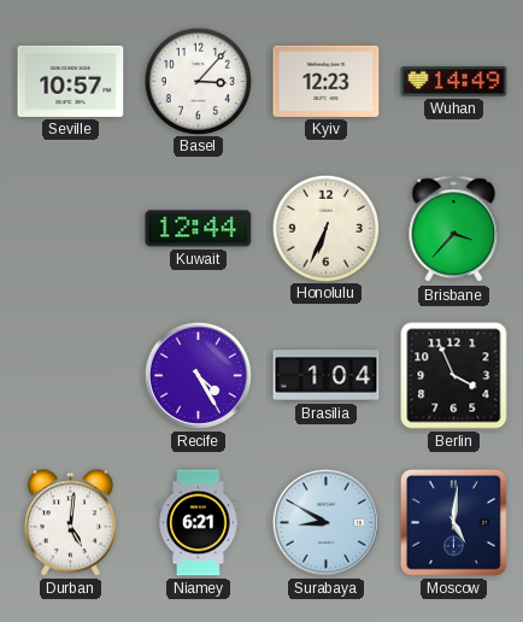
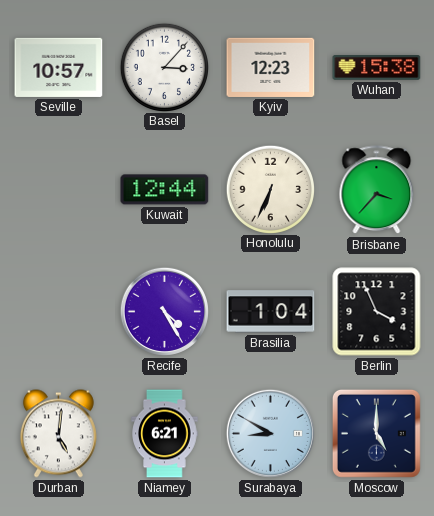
Wuhan: 14:49 -> 15:38 (377, 68)
Moscow: 5:01 -> 5:00 (376, 433)
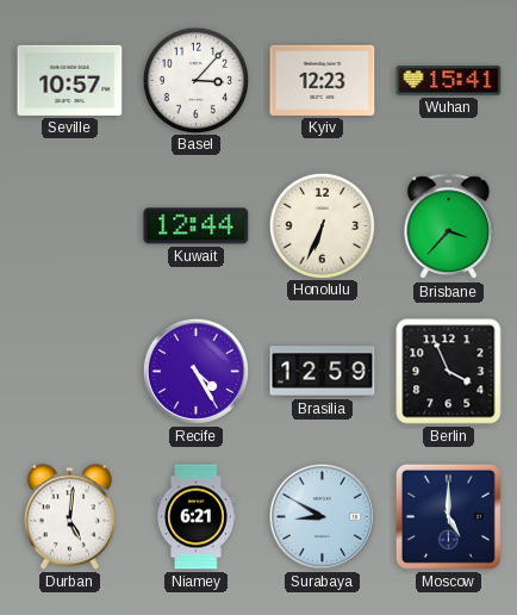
Wuhan: 15:38 -> 15:41 (449, 81)
Brasilia: 1:04 -> 12:59 (323, 372)
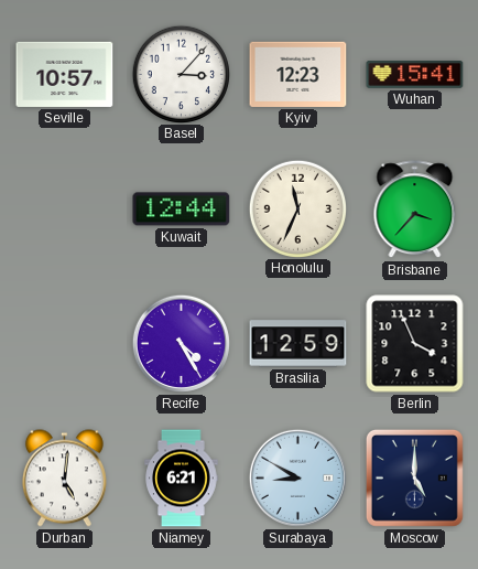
Honolulu: 6:34 -> 11:34 (297, 208)
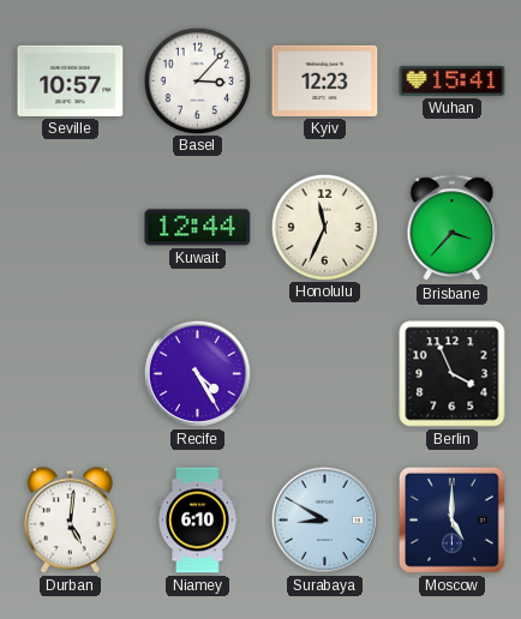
Brasilia: 12:59 -> none (298, 344)
Niamey: 6:21 -> 6:10 (198, 521)
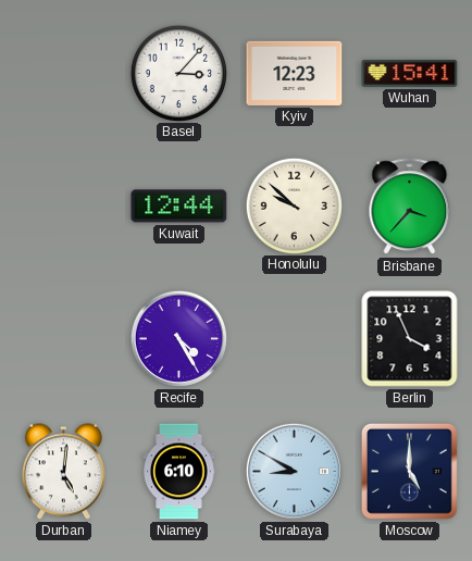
Seville: 10:57 -> none (71, 80)
Honolulu: 11:34 -> 9:52 (294, 205)
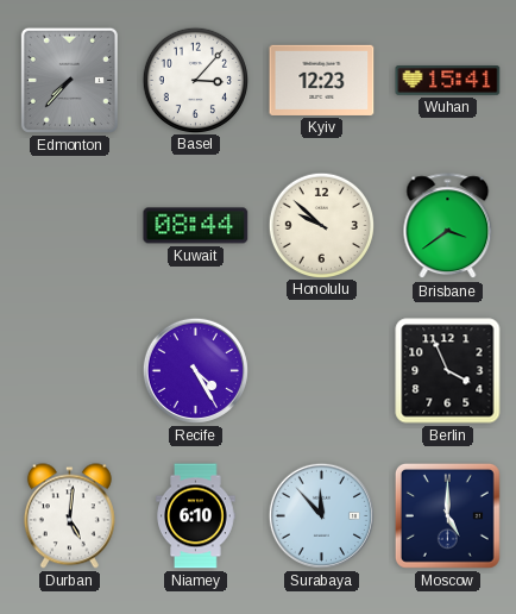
Edmonton: none -> 7:37 (69, 80)
Kuwait: 12:44 -> 08:44 (196, 226)
Brisbane: 3:37 -> 3:39 (448, 226)
Surabaya: 8:50 -> 11:53 (321, 515)
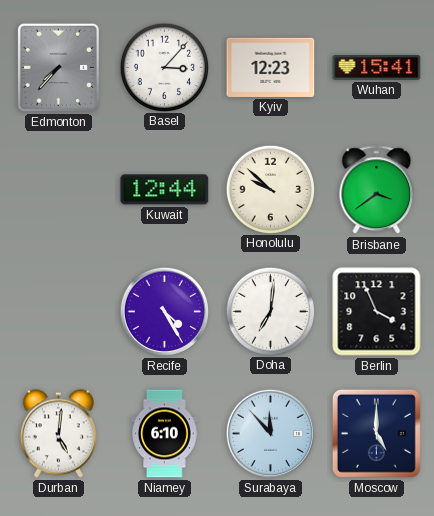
Kuwait: 08:44 -> 12:44 (165, 190)
Doha: none -> 7:01 (270, 311)
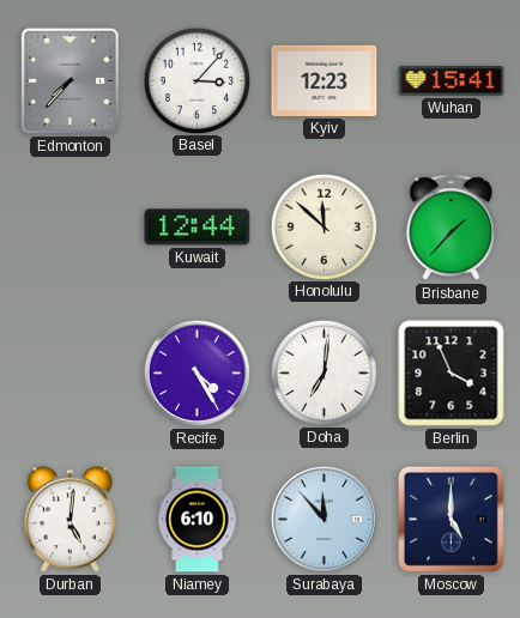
Honolulu: 9:52 -> 11:52 (324, 226)
Brisbane: 3:39 -> 1:37 (452, 228)
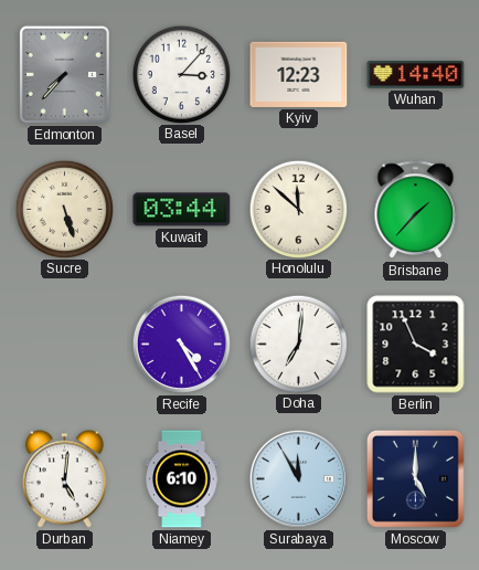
Wuhan: 15:41 -> 14:40 (416, 75)
Sucre: none -> 5:27 (64, 209)
Kuwait: 12:44 -> 03:44 (182, 210)
Surabaya: 11:53 -> 11:55 (298, 478)
